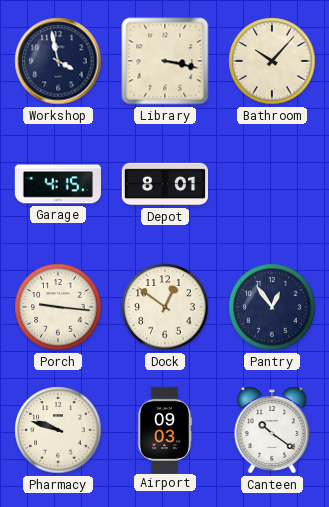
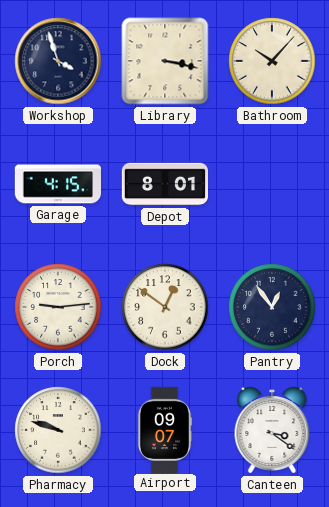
Workshop: 3:58 -> 3:57 (58, 61)
Porch: 9:16 -> 9:14 (58, 307)
Airport: 09:03 -> 09:07 (165, 429)
Canteen: 10:21 -> 3:21 (272, 430)
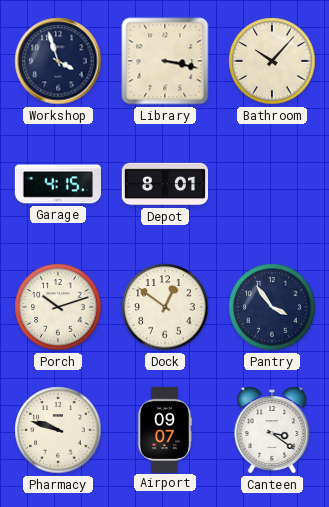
Porch: 9:14 -> 10:12 (58, 307)
Pantry: 12:54 -> 3:54 (272, 307)
